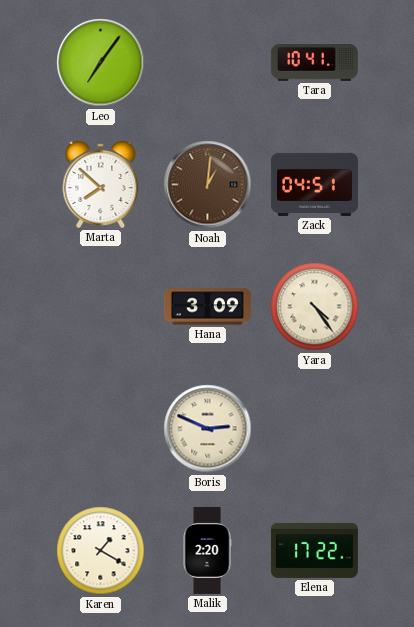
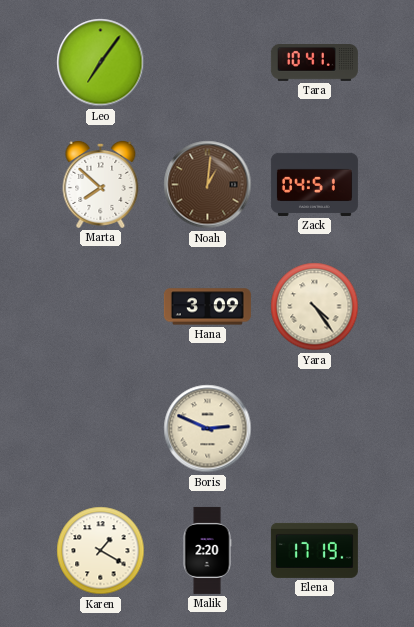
Elena: 17:22 -> 17:19 (314, 550)
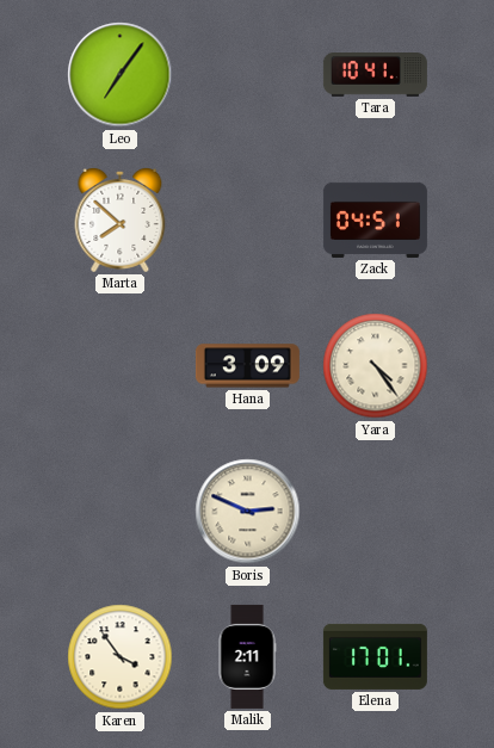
Noah: 1:01 -> none (208, 185)
Karen: 1:20 -> 3:54 (121, 657)
Malik: 2:20 -> 2:11 (247, 656)
Elena: 17:19 -> 17:01 (375, 656)
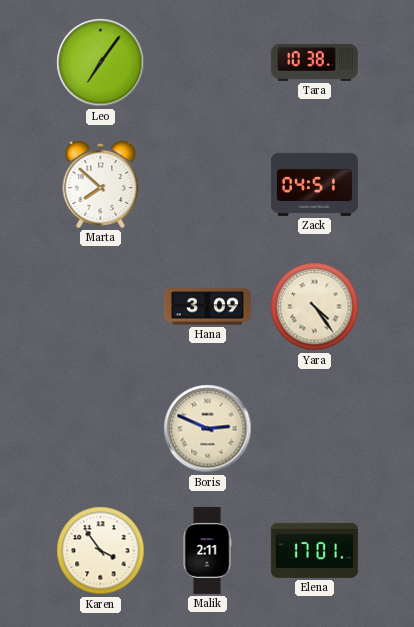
Tara: 10:41 -> 10:38 (314, 63)
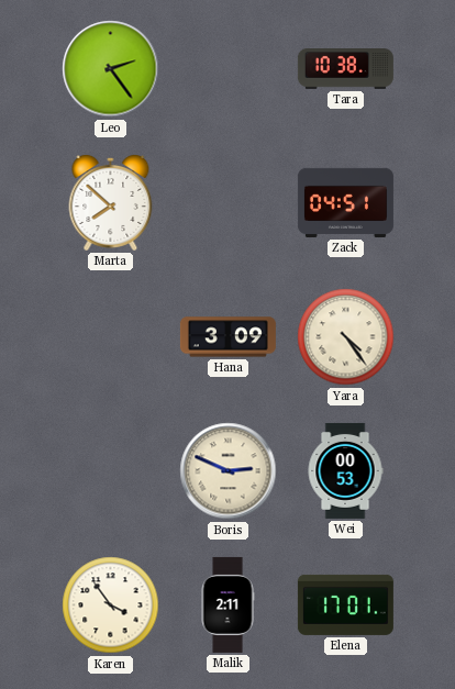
Leo: 7:06 -> 2:24 (111, 69)
Wei: none -> 00:53 (345, 470)
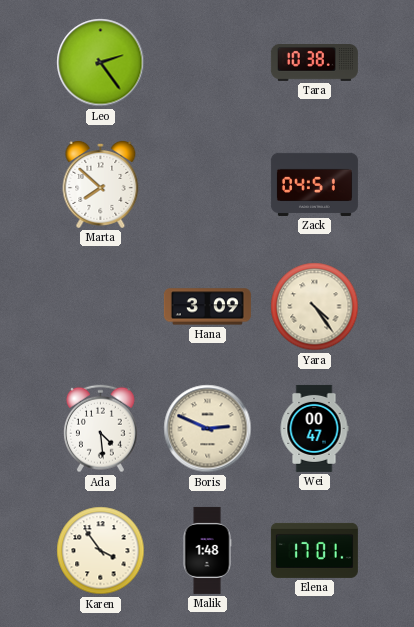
Ada: none -> 4:29 (100, 429)
Wei: 00:53 -> 00:47 (314, 428)
Malik: 2:11 -> 1:48 (207, 550)
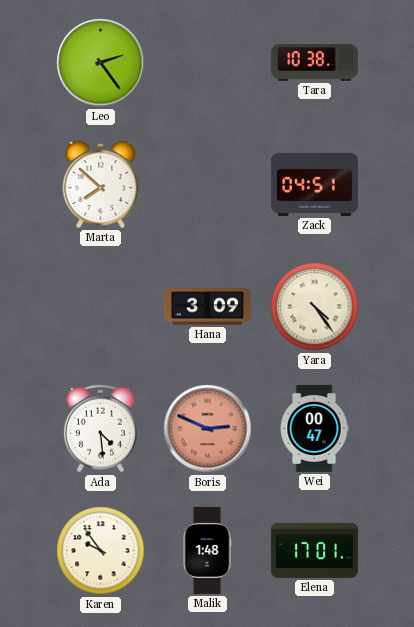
Boris dial: cream -> salmon (208, 429)
Karen: 3:54 -> 9:54 (101, 551)
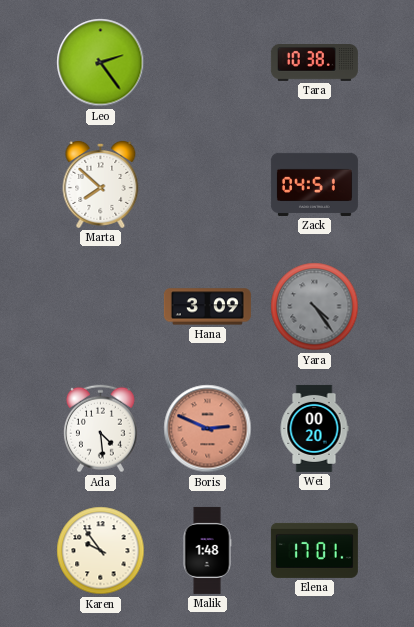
Yara dial: cream -> grey (315, 307)
Wei: 00:47 -> 00:20 (314, 428)
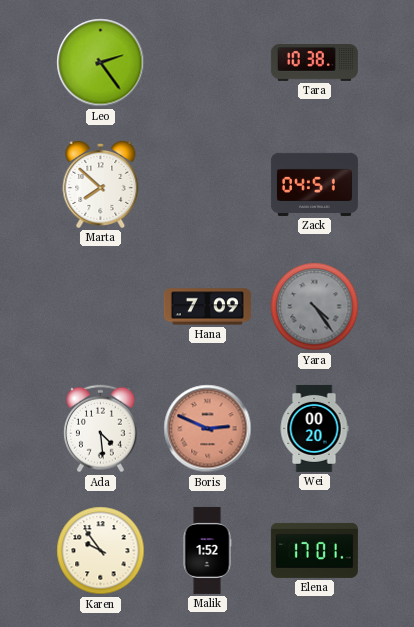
Hana: 3:09 -> 7:09 (207, 307)
Malik: 1:48 -> 1:52 (207, 550)
